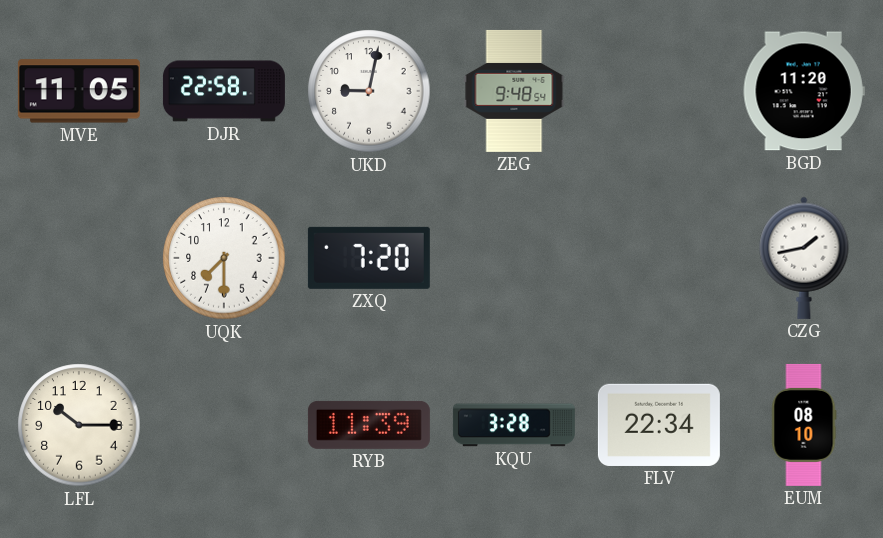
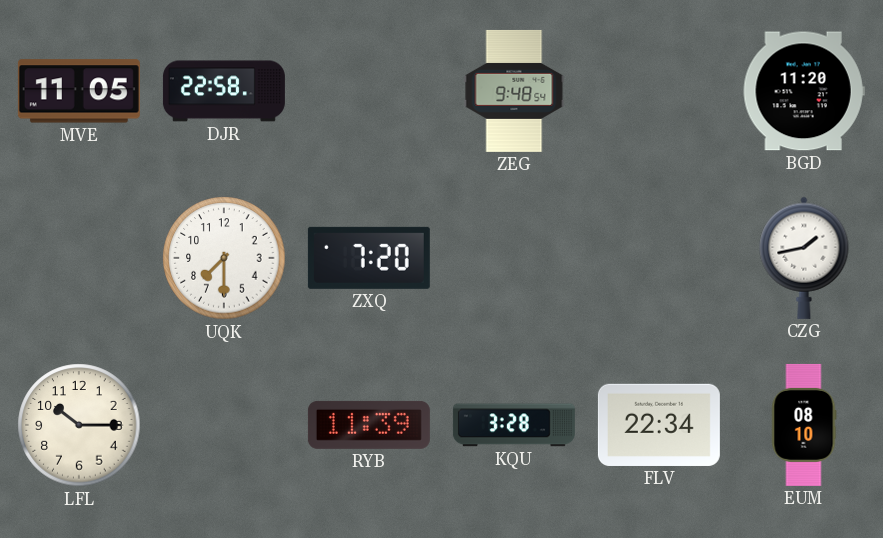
UKD: 9:02 -> none (369, 91)
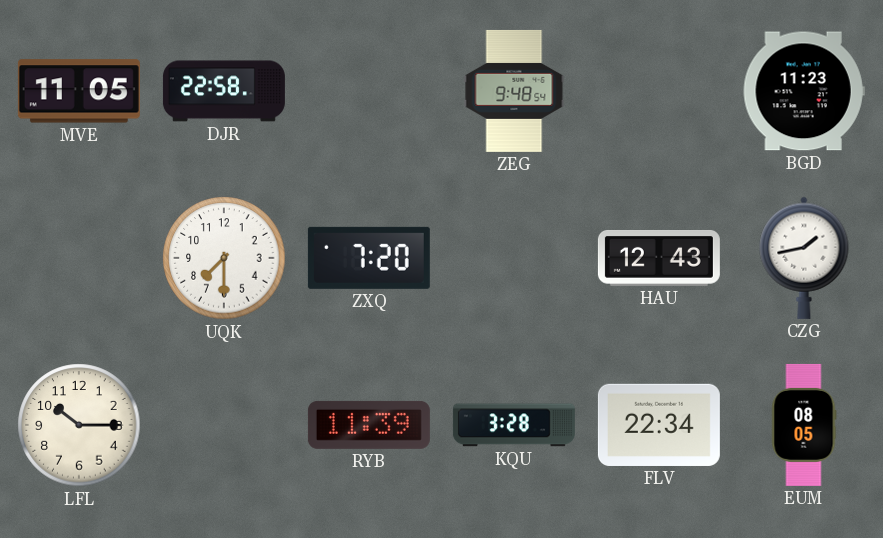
BGD: 11:20 -> 11:23 (804, 91)
HAU: none -> 12:43 (659, 259)
EUM: 08:10 -> 08:05 (804, 425)
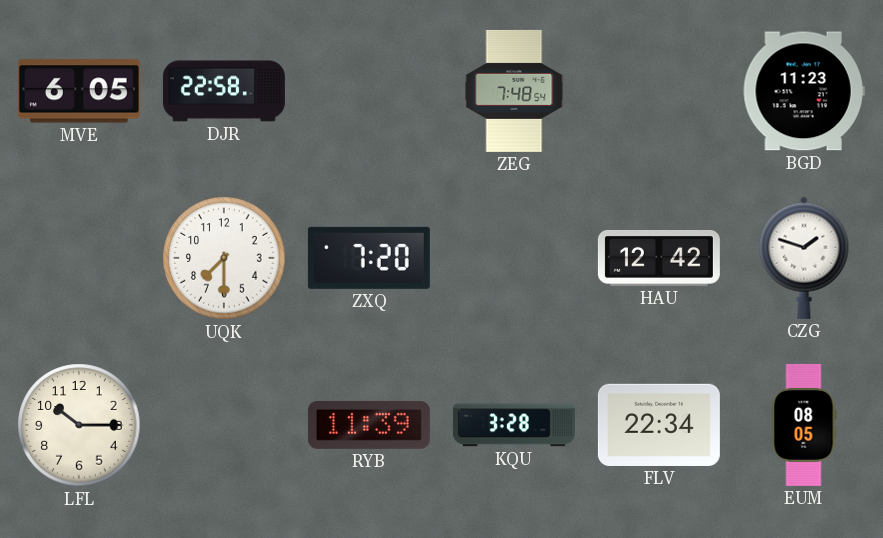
MVE: 11:05 -> 6:05 (79, 91)
ZEG: 9:48 -> 7:48 (514, 91)
HAU: 12:43 -> 12:42 (659, 259)
CZG: 1:43 -> 1:48 (804, 258)
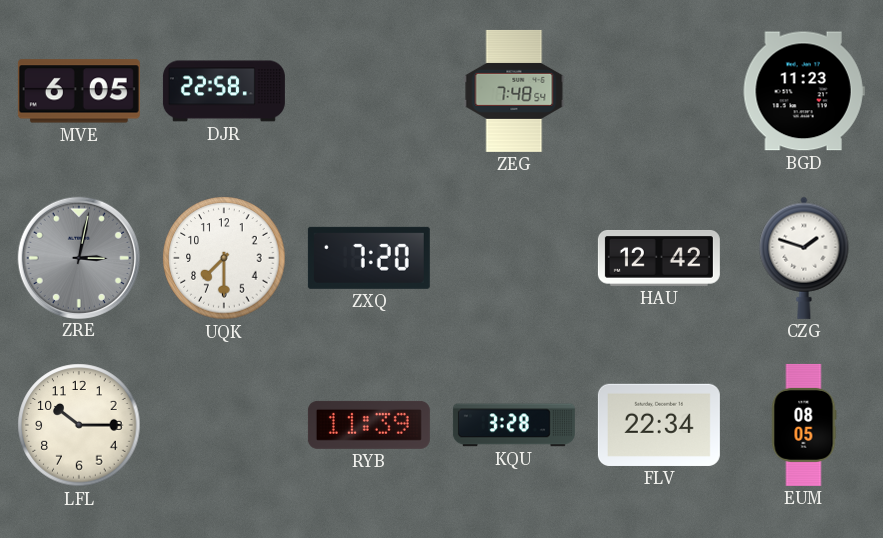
ZRE: none -> 3:02 (78, 257)
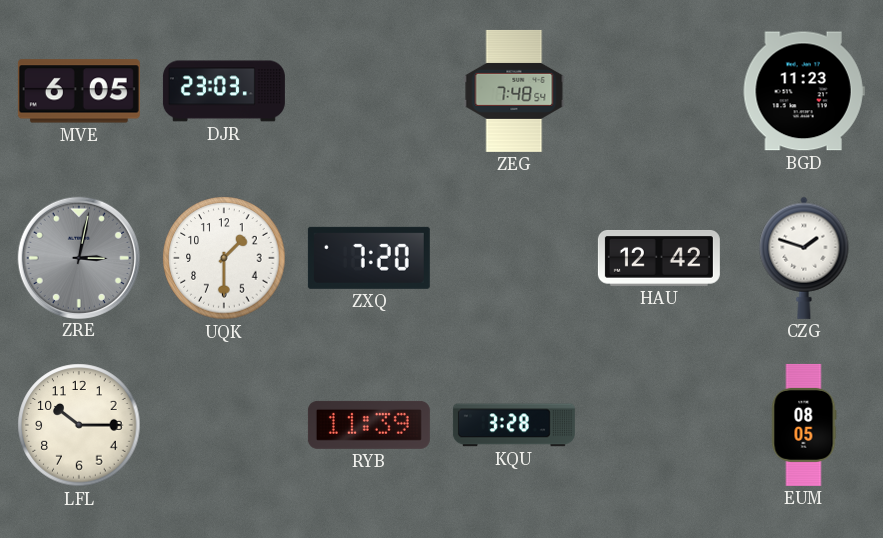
DJR: 22:58 -> 23:03 (224, 91)
UQK: 7:30 -> 1:30 (224, 258)
FLV: 22:34 -> none (659, 425)
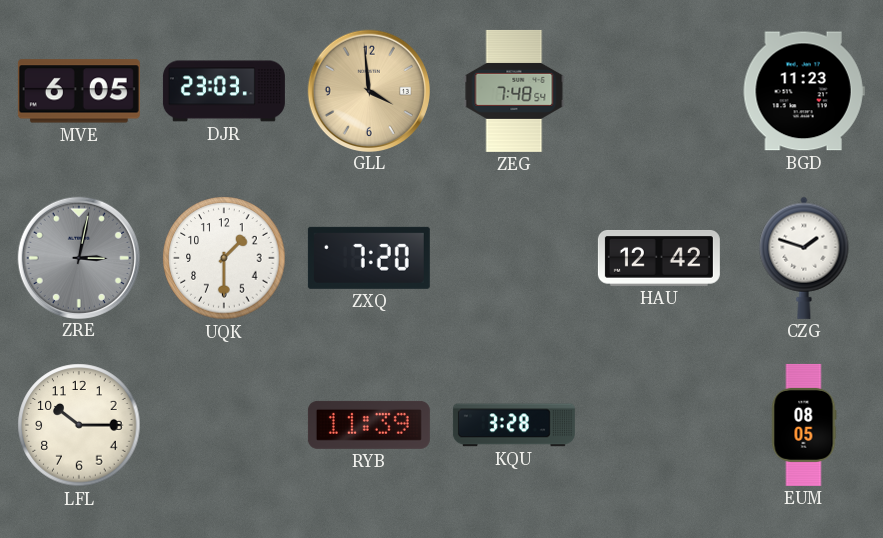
GLL: none -> 3:59 (368, 90)
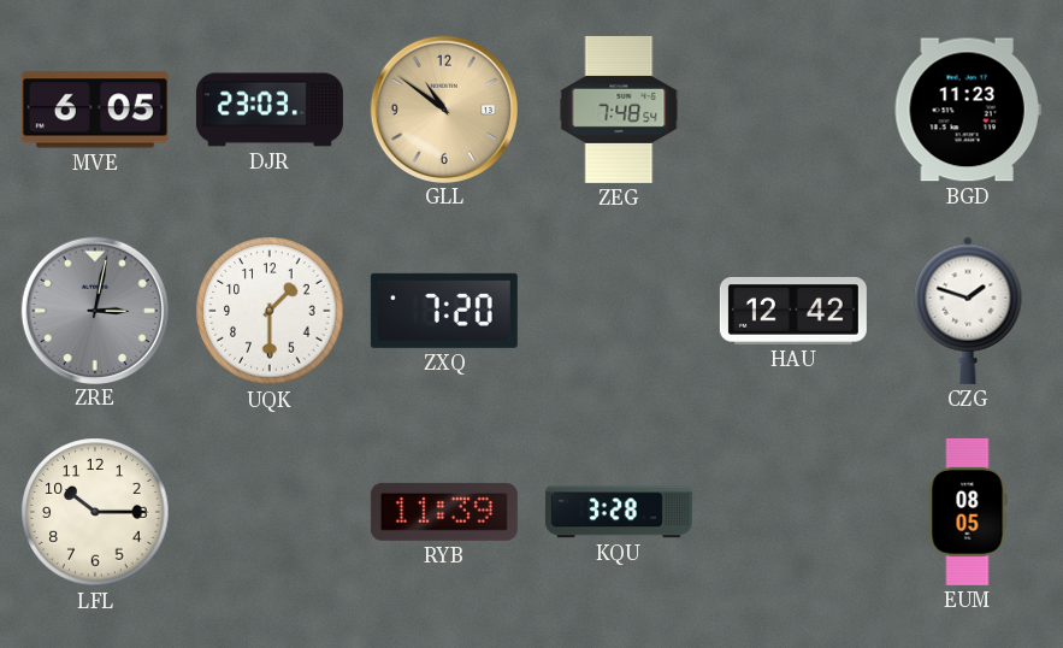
GLL: 3:59 -> 10:51 (443, 108)
